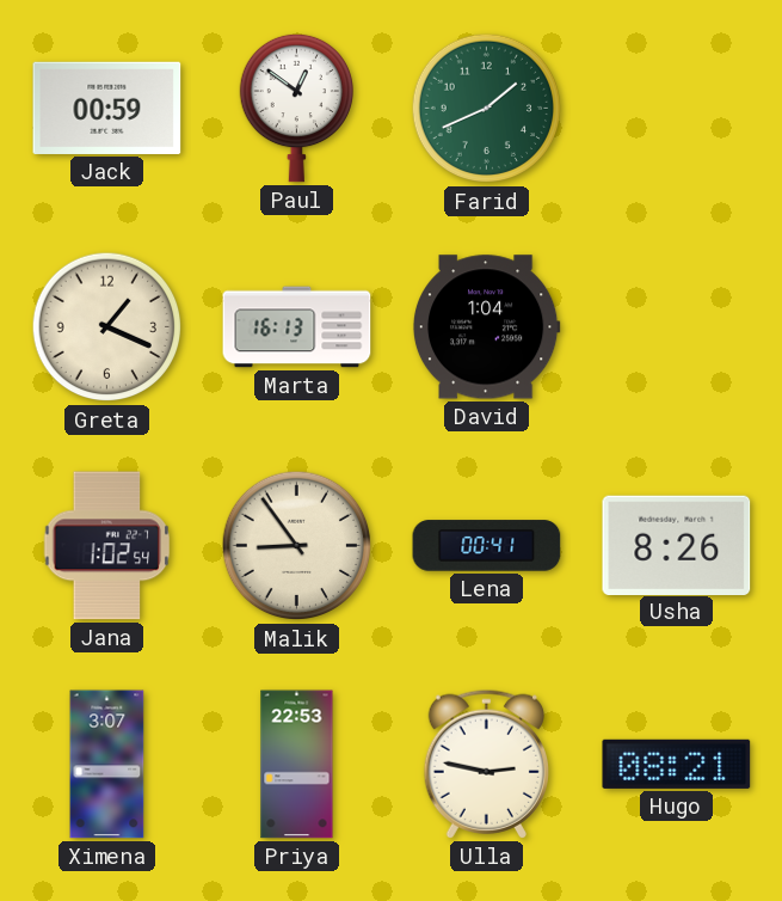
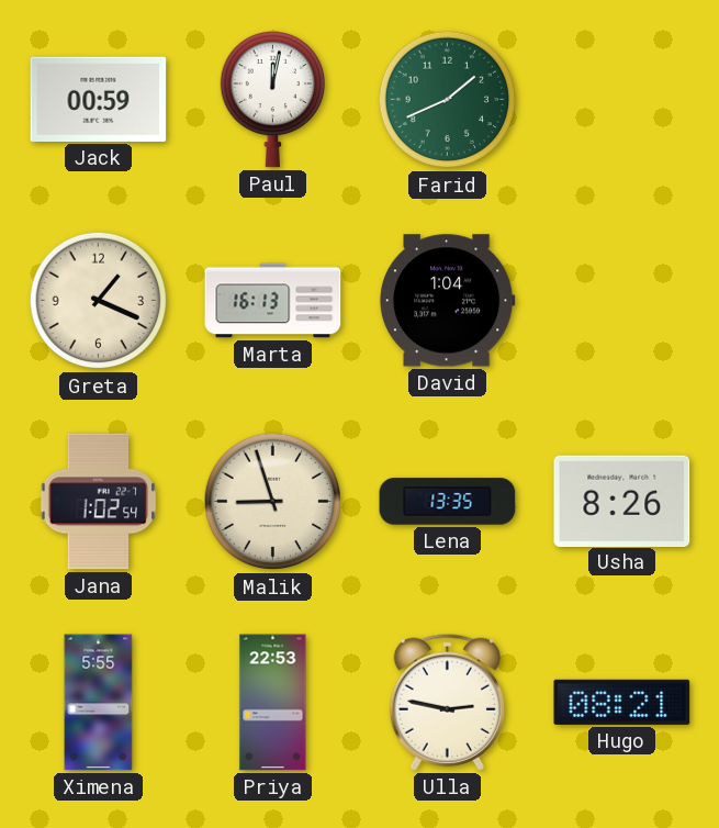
Paul: 12:51 -> 12:02 (272, 99)
Malik: 8:54 -> 8:57 (273, 502)
Lena: 00:41 -> 13:35 (448, 502)
Ximena: 3:07 -> 5:55 (99, 703)
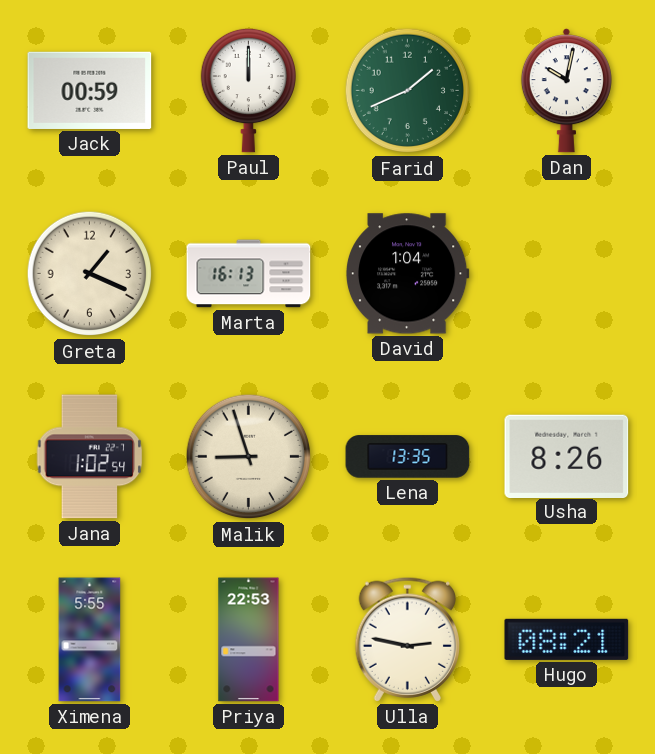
Paul: 12:02 -> 12:00 (248, 90)
Dan: none -> 10:02 (566, 91)
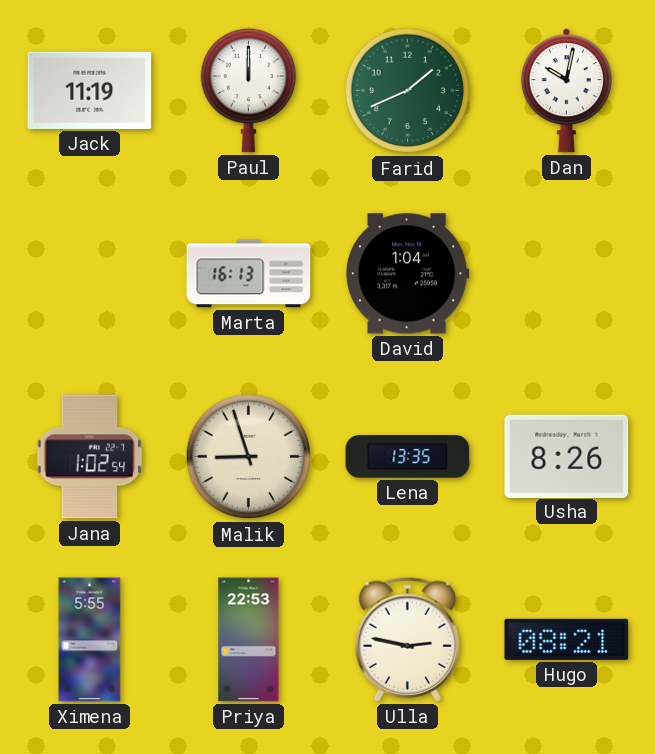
Jack: 00:59 -> 11:19 (90, 90)
Greta: 1:19 -> none (90, 274)
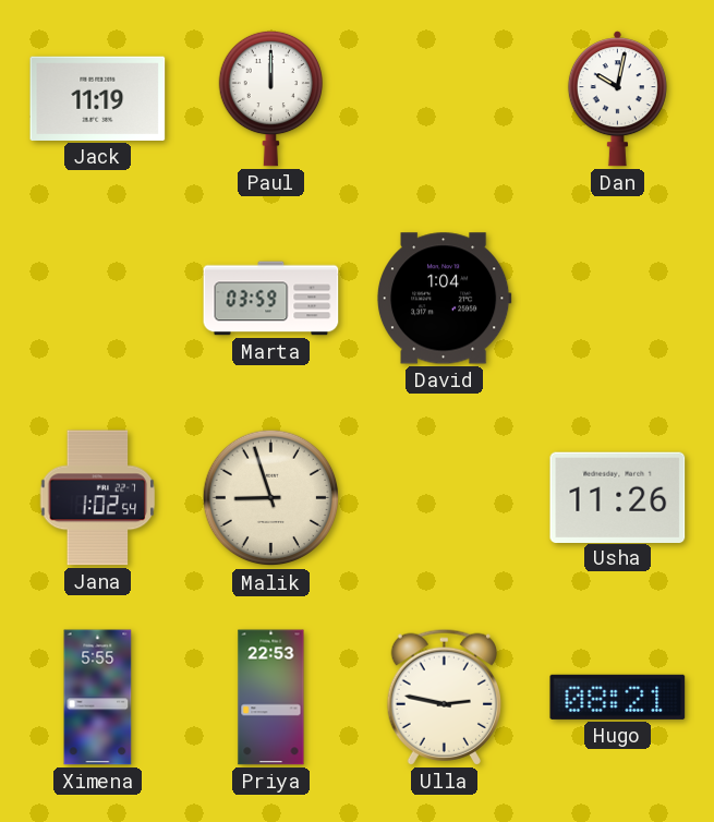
Farid: 1:41 -> none (408, 91)
Marta: 16:13 -> 03:59 (271, 299)
Lena: 13:35 -> none (408, 457)
Usha: 8:26 -> 11:26 (618, 497)
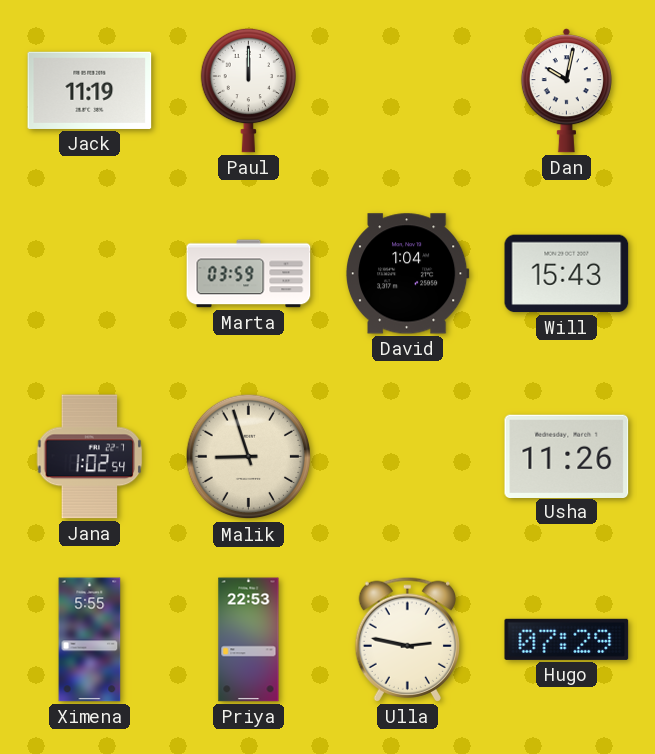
Will: none -> 15:43 (567, 274)
Hugo: 08:21 -> 07:29 (567, 639)
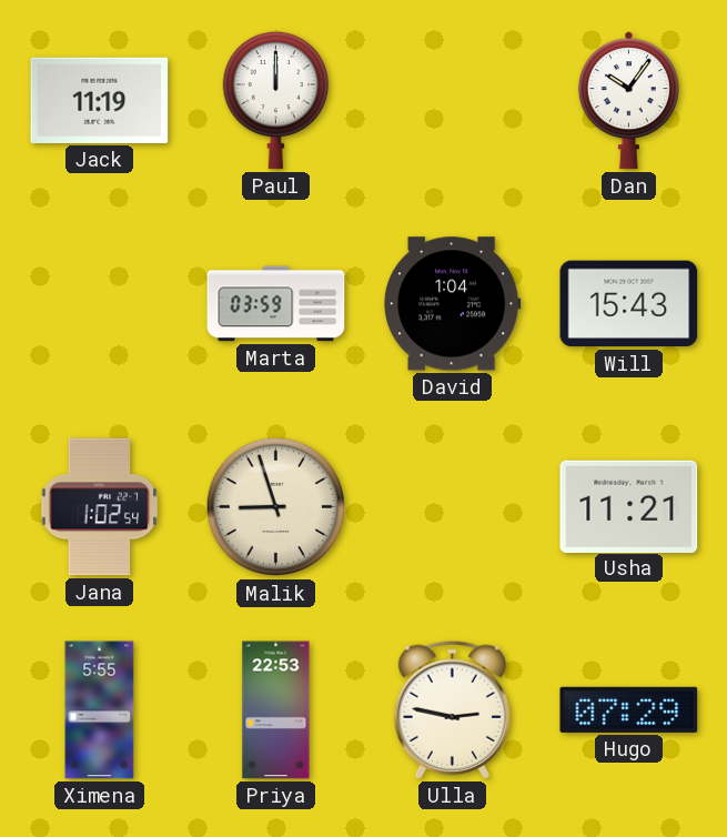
Dan: 10:02 -> 10:06 (628, 101)
Usha: 11:26 -> 11:21 (629, 506)
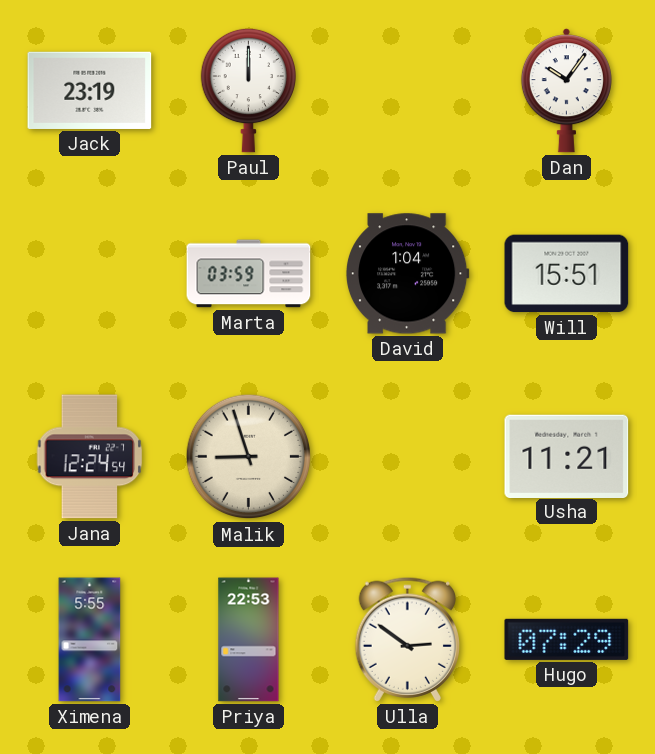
Jack: 11:19 -> 23:19 (90, 90)
Will: 15:43 -> 15:51 (567, 274)
Jana: 1:02 -> 12:24 (90, 457)
Ulla: 2:47 -> 2:51 (407, 639)
